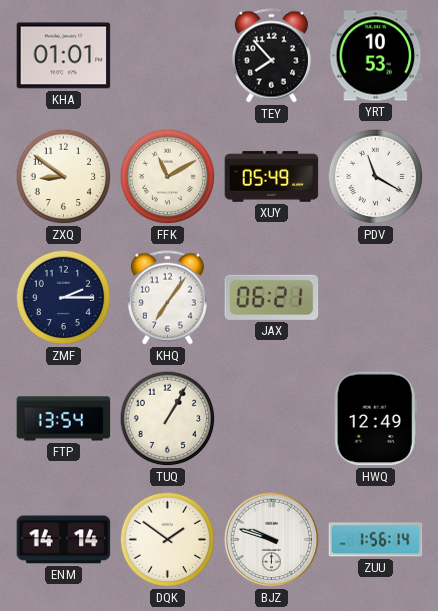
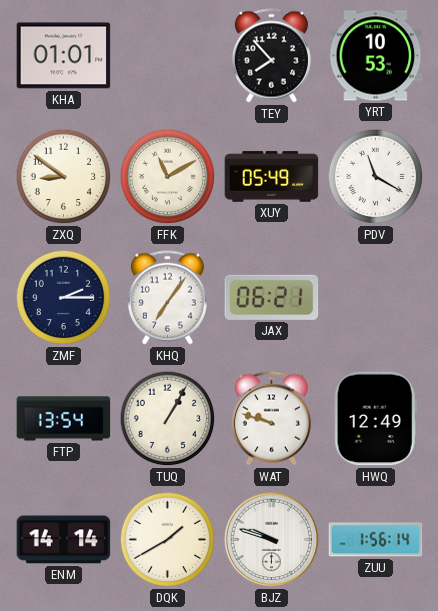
WAT: none -> 9:48 (271, 419)
DQK: 1:51 -> 1:40 (168, 540)
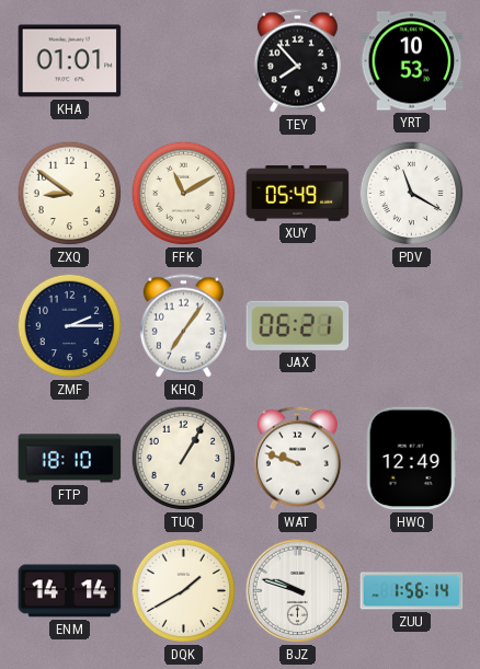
FTP: 13:54 -> 18:10 (70, 459)
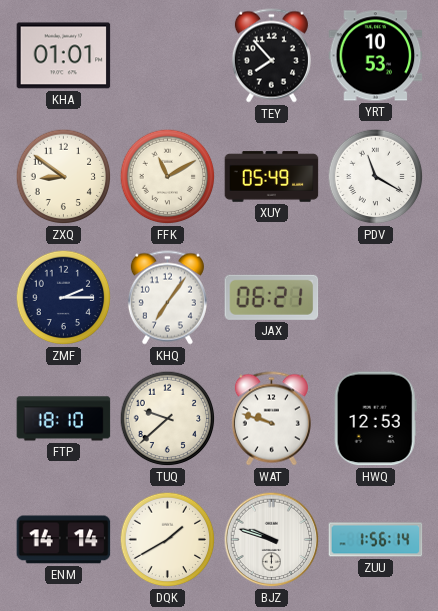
TUQ: 1:05 -> 9:38 (168, 419)
HWQ: 12:49 -> 12:53 (375, 419)
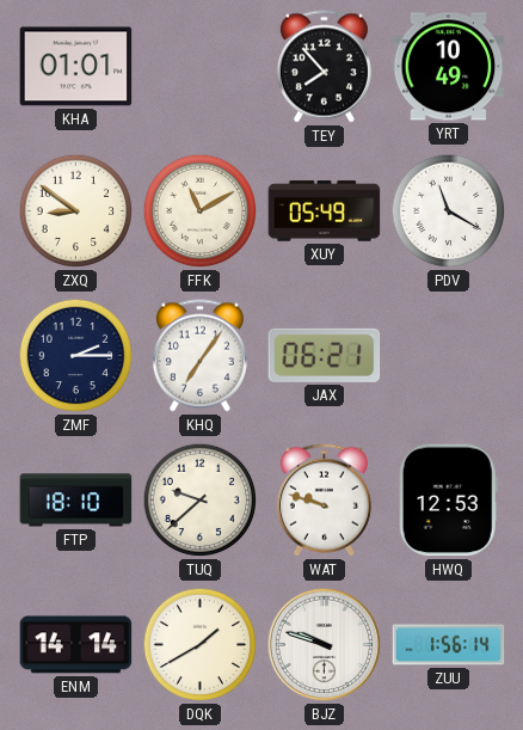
YRT: 10:53 -> 10:49 (449, 67)
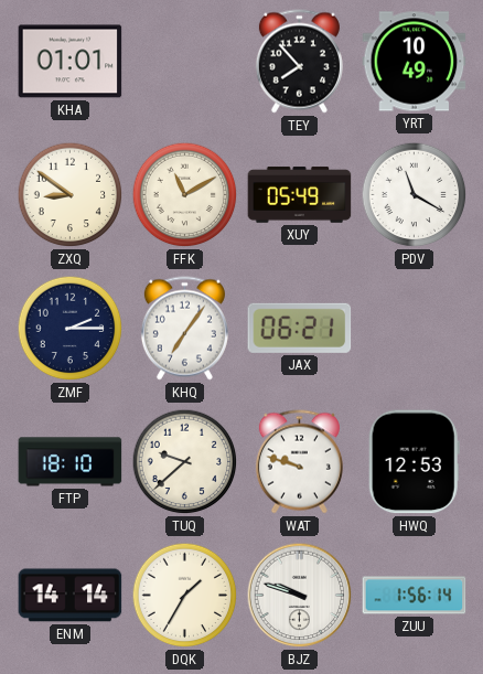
DQK: 1:40 -> 1:35 (185, 596)
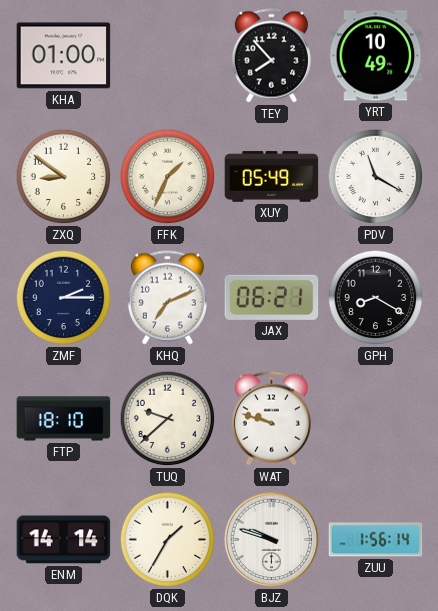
KHA: 01:01 -> 01:00 (64, 56)
FFK: 11:10 -> 1:34 (168, 177)
KHQ: 7:06 -> 7:11 (167, 298)
GPH: none -> 8:20 (376, 298)
HWQ: 12:53 -> none (414, 462)
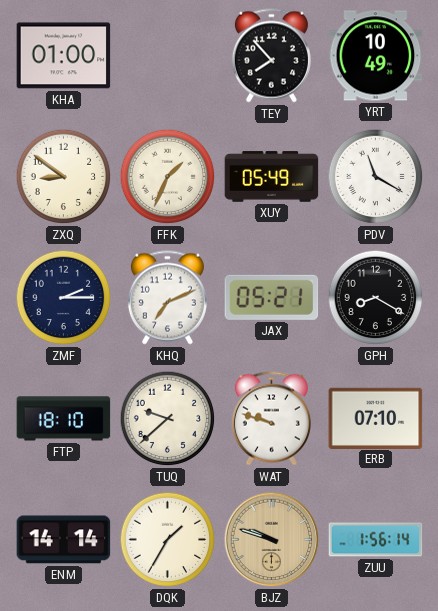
JAX: 06:21 -> 05:21 (272, 297)
ERB: none -> 07:10 (376, 418)
BJZ dial: white -> champagne (272, 540)
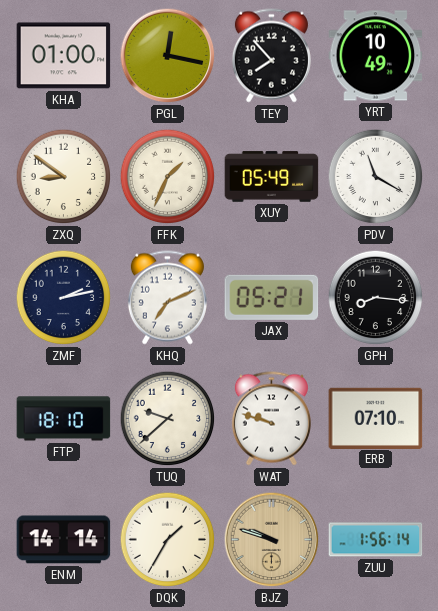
PGL: none -> 12:17 (168, 56)
ZMF: 2:15 -> 2:13 (64, 298)
GPH: 8:20 -> 8:16 (376, 298)
